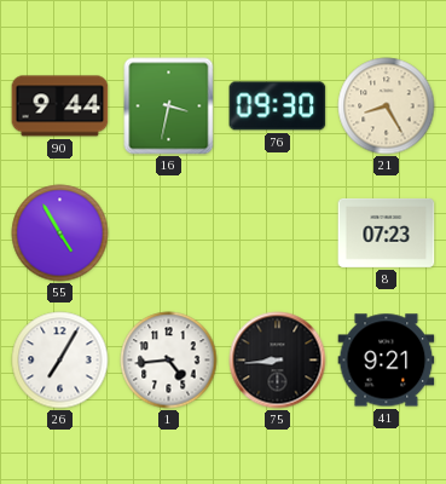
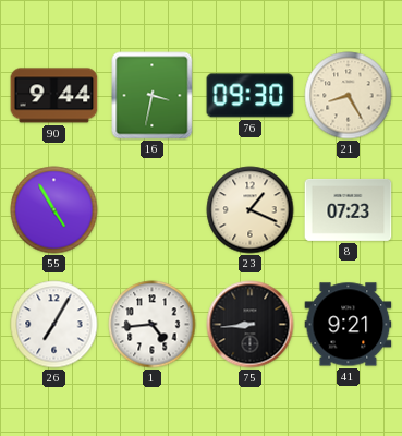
23: none -> 1:19 (251, 210)
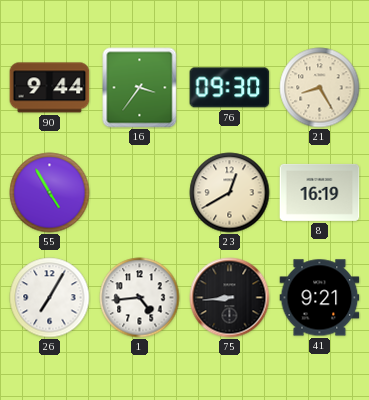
16: 3:32 -> 3:36 (140, 88)
23: 1:19 -> 12:40 (230, 193)
8: 07:23 -> 16:19 (320, 192)
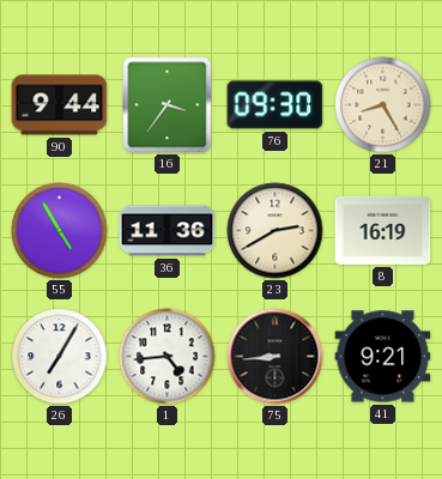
36: none -> 11:36 (168, 231)
23: 12:40 -> 2:40 (276, 231)
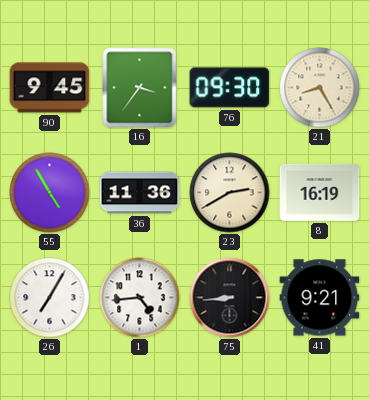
90: 9:44 -> 9:45 (50, 88)
